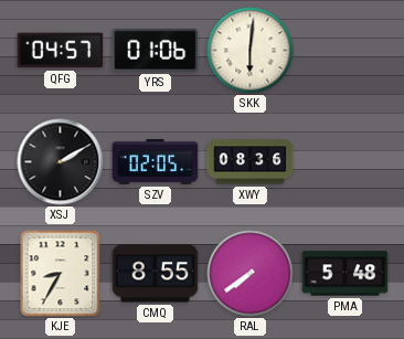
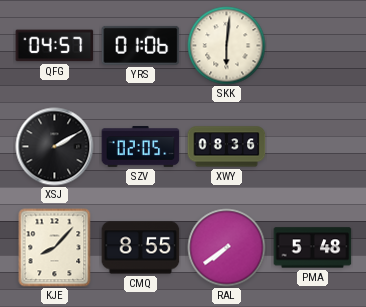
KJE: 8:35 -> 8:07 (55, 248)
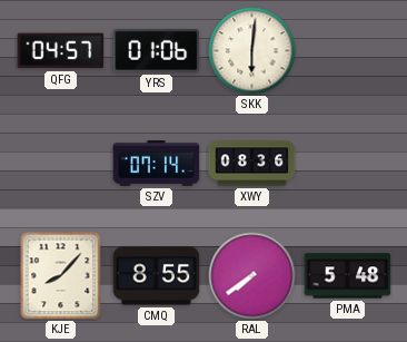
XSJ: 2:10 -> none (55, 147)
SZV: 02:05 -> 07:14 (157, 164)
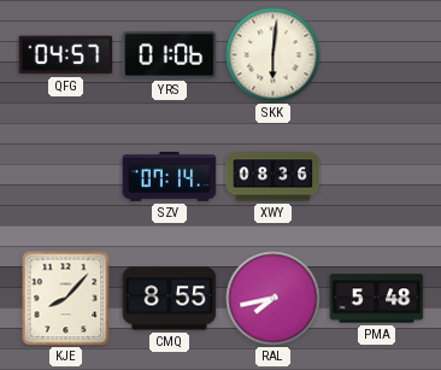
RAL: 7:39 -> 7:43 (274, 299)
